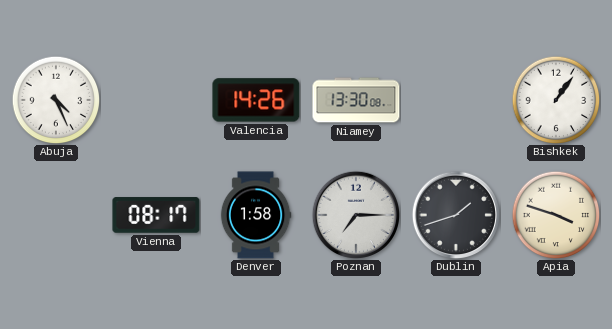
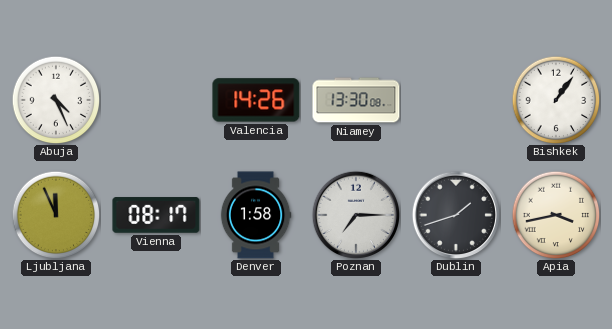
Ljubljana: none -> 11:56 (56, 215)
Apia: 3:48 -> 3:43 (556, 215)
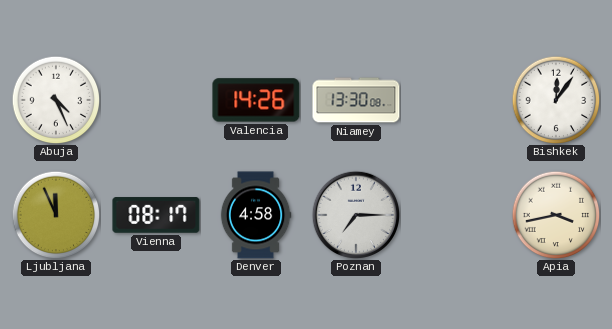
Bishkek: 1:06 -> 12:06 (556, 100)
Denver: 1:58 -> 4:58 (256, 215)
Dublin: 1:42 -> none (456, 215)
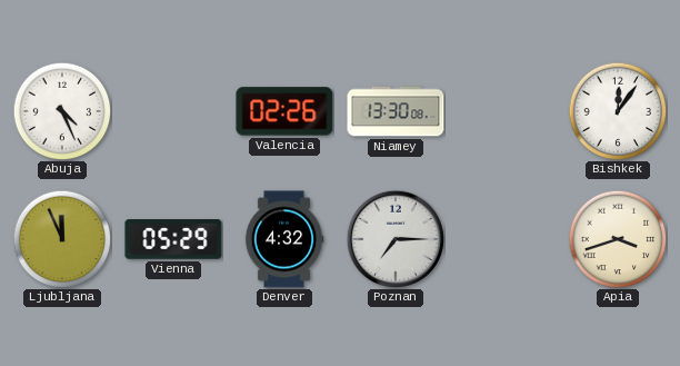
Valencia: 14:26 -> 02:26 (284, 111)
Vienna: 08:17 -> 05:29 (173, 239)
Denver: 4:58 -> 4:32 (284, 239)
Apia: 3:43 -> 3:42 (618, 239)
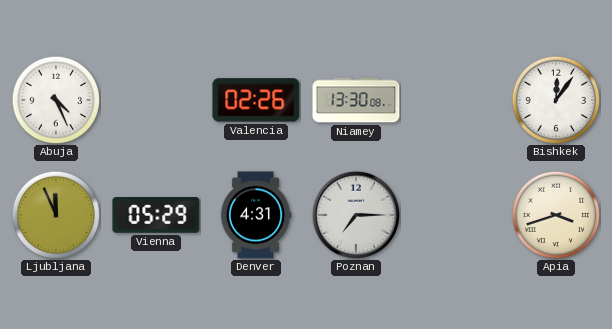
Denver: 4:32 -> 4:31 (256, 215)
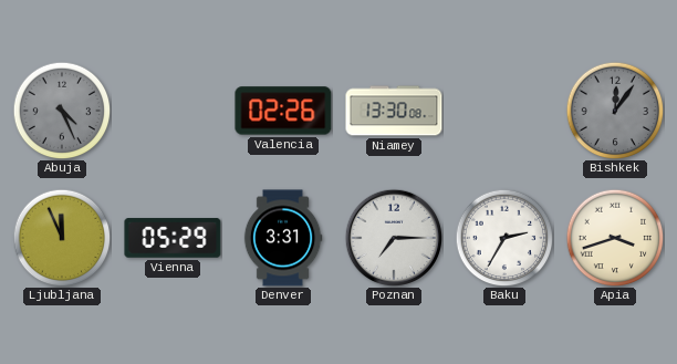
Abuja dial: white -> grey (62, 111)
Bishkek dial: white -> grey (615, 111)
Denver: 4:31 -> 3:31 (283, 238)
Baku: none -> 2:35 (504, 238)
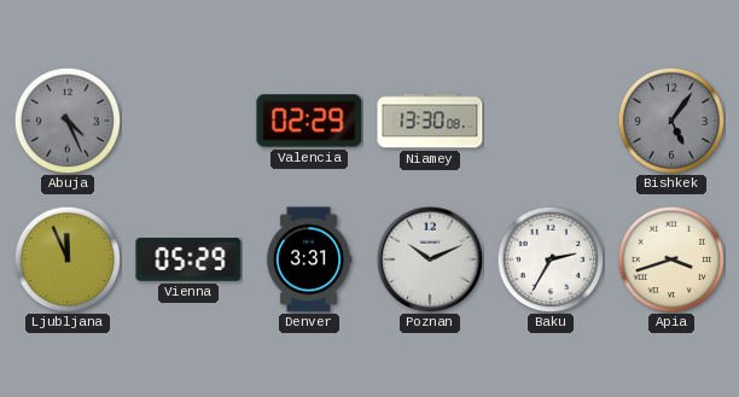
Valencia: 02:26 -> 02:29 (309, 121)
Bishkek: 12:06 -> 5:06 (671, 121)
Poznan: 7:15 -> 10:11 (430, 259)
